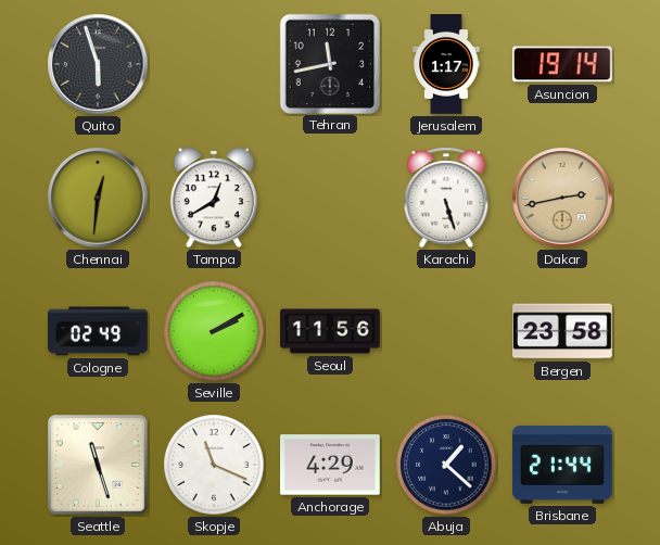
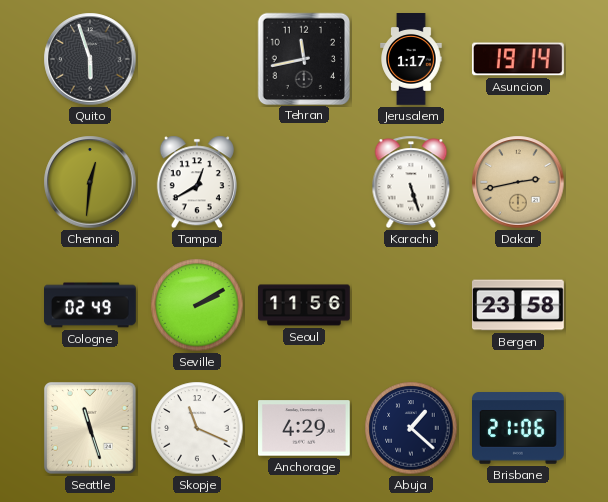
Brisbane: 21:44 -> 21:06 (519, 428)
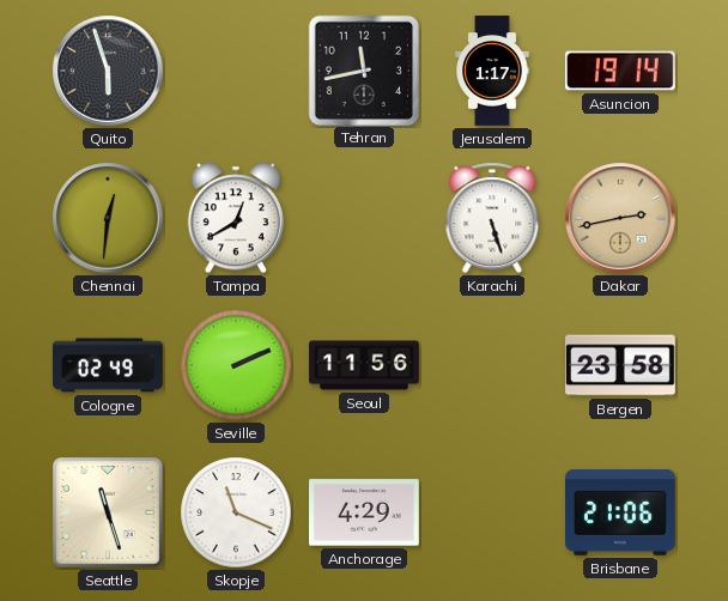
Seville: 2:10 -> 2:11 (236, 365)
Abuja: 1:22 -> none (411, 428)
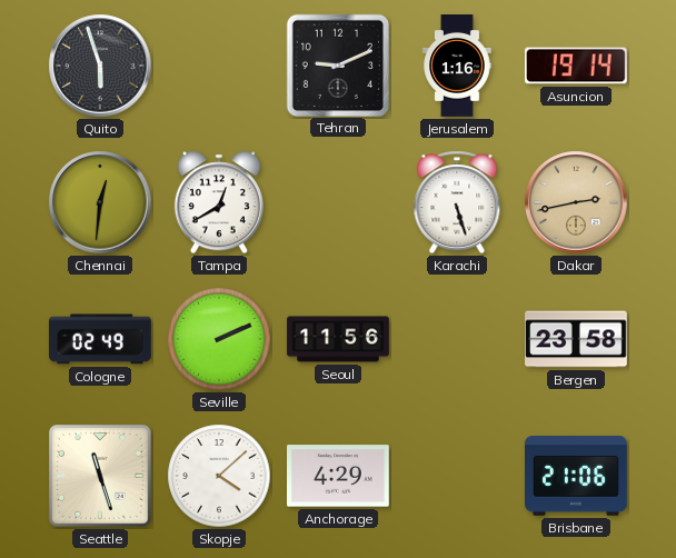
Tehran: 11:43 -> 9:11 (337, 64)
Jerusalem: 1:17 -> 1:16 (457, 66)
Skopje: 11:19 -> 4:08 (219, 476)
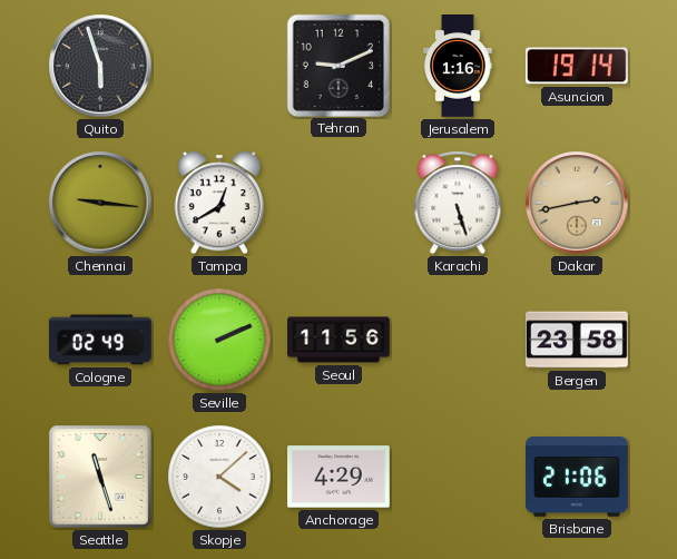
Chennai: 12:31 -> 9:16 (100, 203)
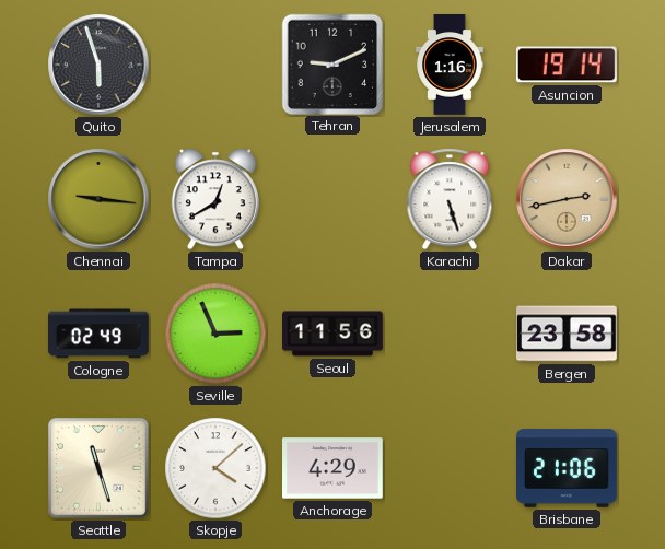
Seville: 2:11 -> 2:56 (215, 334)
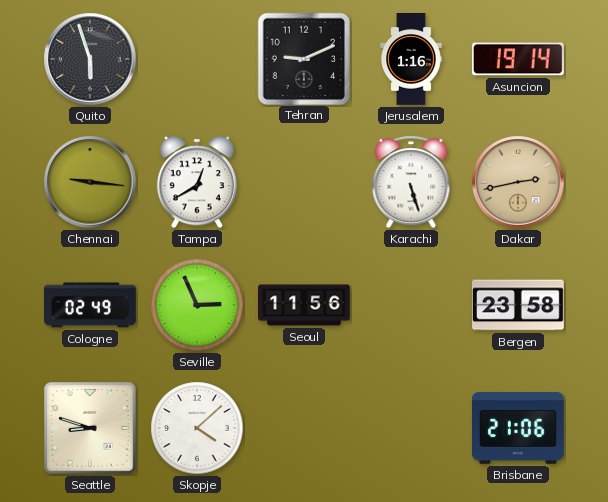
Seattle: 11:27 -> 8:48 (91, 429)
Anchorage: 4:29 -> none (334, 468)
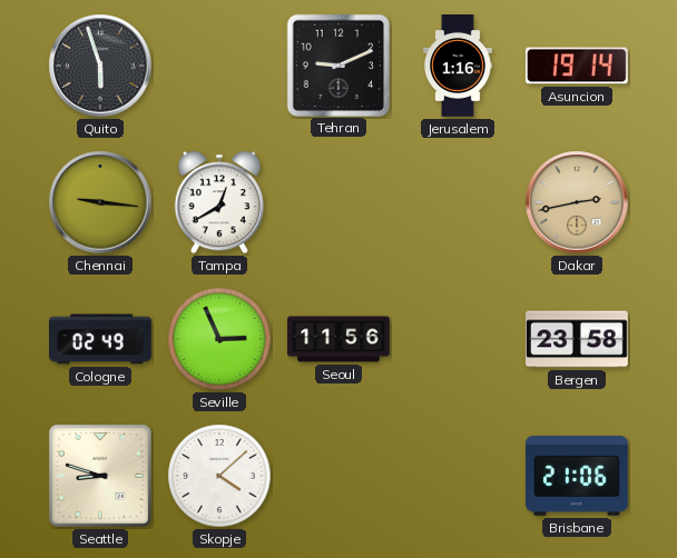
Karachi: 5:27 -> none (411, 182)
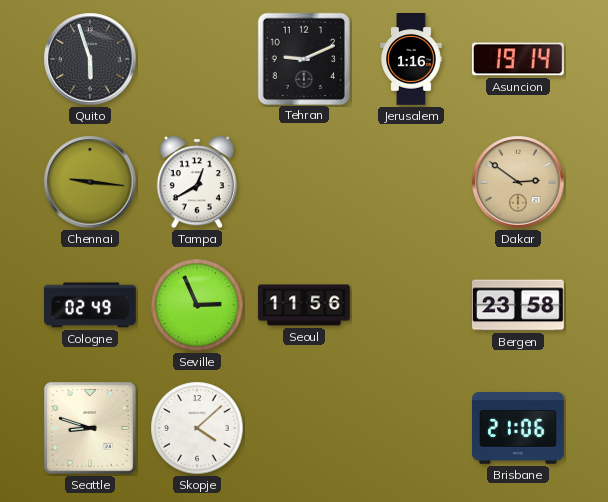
Dakar: 2:43 -> 2:51 (518, 182)
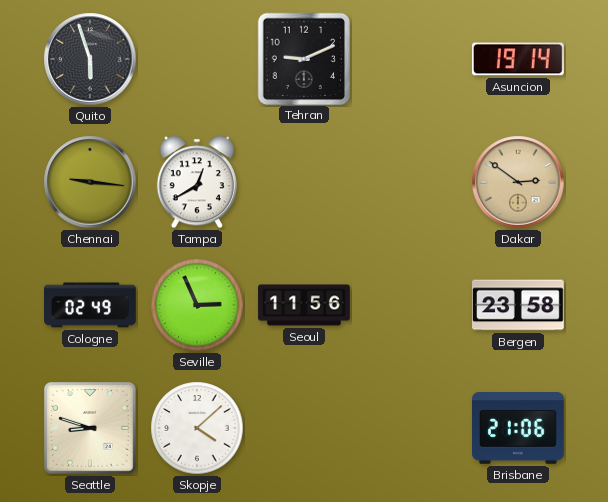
Jerusalem: 1:16 -> none (411, 59)
